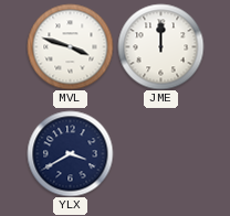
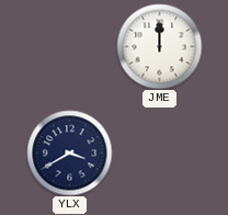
MVL: 3:48 -> none (70, 46)
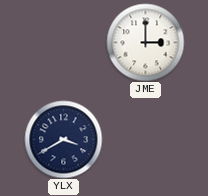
JME: 12:00 -> 3:00 (145, 42)
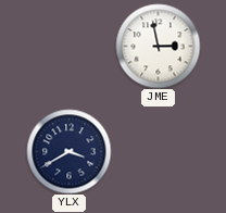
JME: 3:00 -> 2:58 (158, 46)
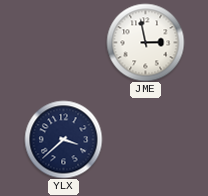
YLX: 3:40 -> 3:38 (63, 139)
